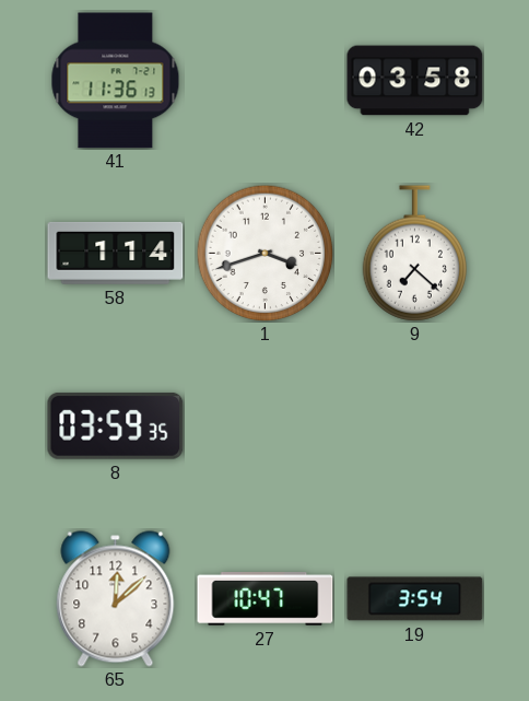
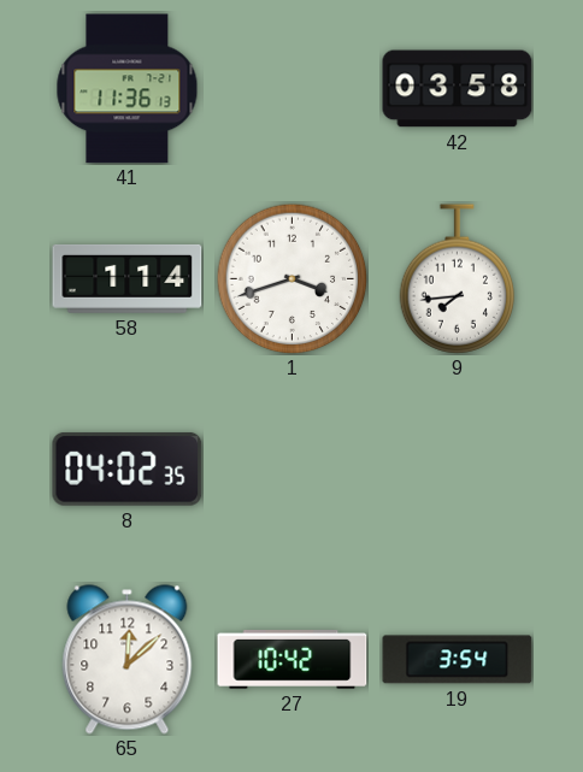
9: 7:22 -> 7:44 (458, 279)
8: 03:59 -> 04:02 (128, 468)
27: 10:47 -> 10:42 (293, 660)
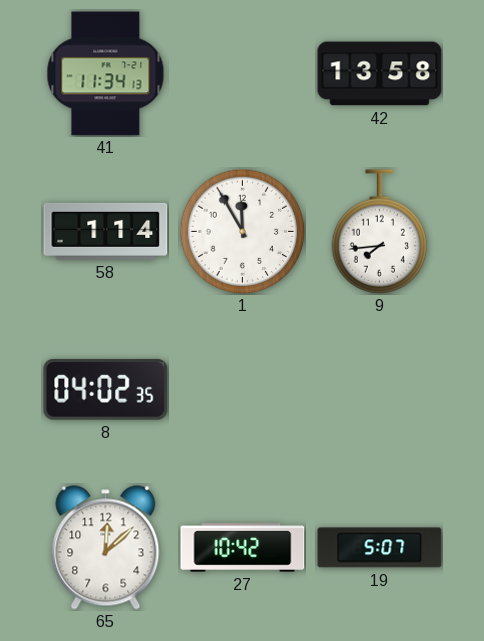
41: 11:36 -> 11:34 (106, 74)
42: 03:58 -> 13:58 (380, 74)
1: 3:42 -> 11:55 (242, 231)
19: 3:54 -> 5:07 (380, 548)
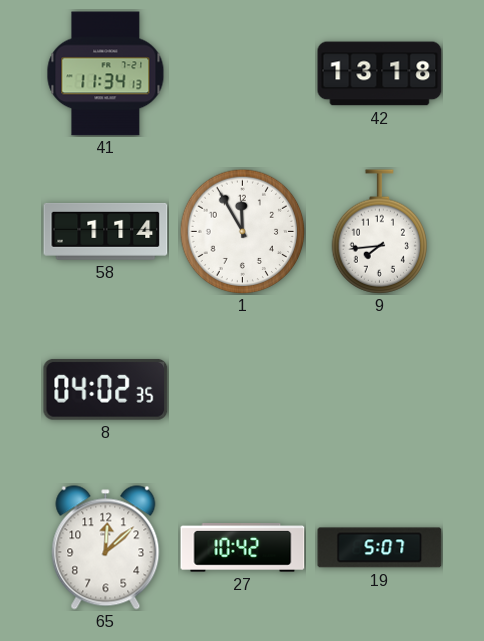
42: 13:58 -> 13:18 (380, 74)
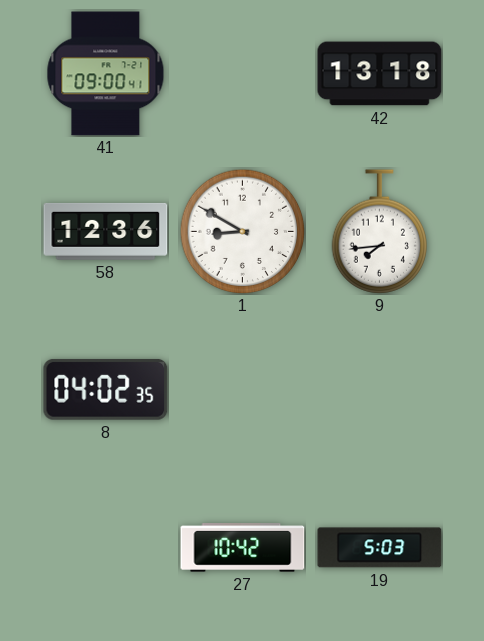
41: 11:34 -> 09:00 (106, 74)
58: 1:14 -> 12:36 (106, 231)
1: 11:55 -> 8:50 (242, 231)
65: 12:08 -> none (106, 548)
19: 5:07 -> 5:03 (380, 548)
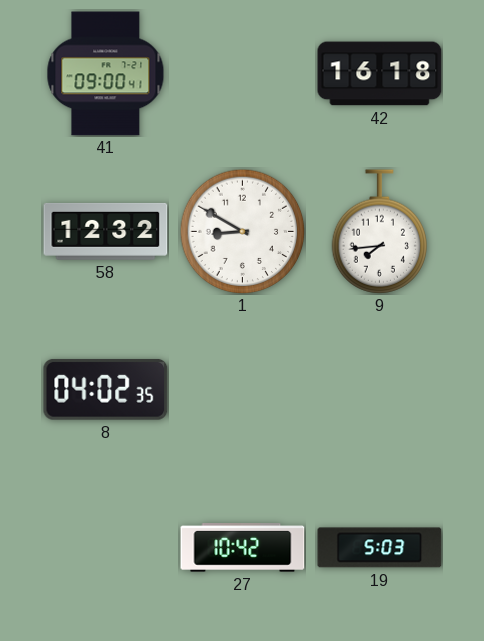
42: 13:18 -> 16:18 (380, 74)
58: 12:36 -> 12:32 (106, 231)
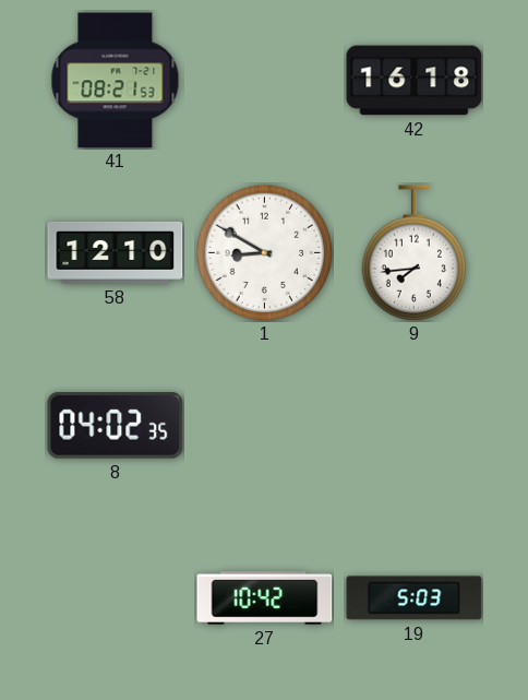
41: 09:00 -> 08:21 (116, 81)
58: 12:32 -> 12:10 (116, 252)
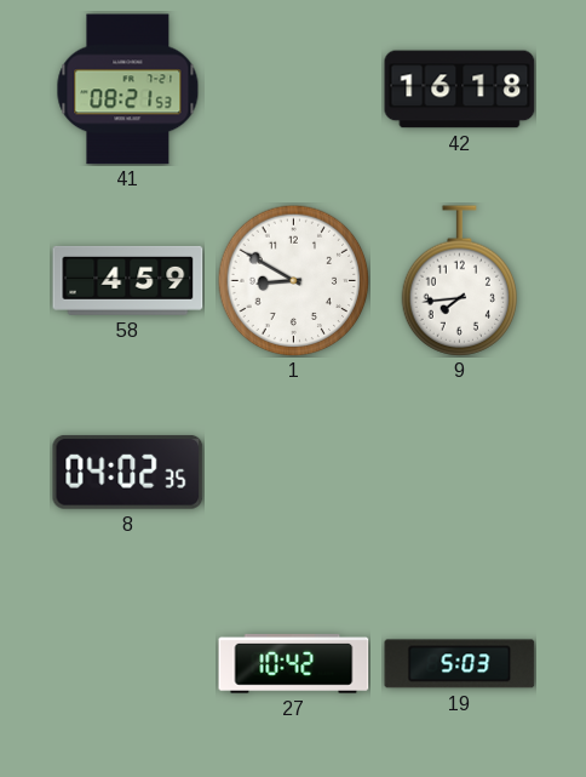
58: 12:10 -> 4:59 (128, 280)
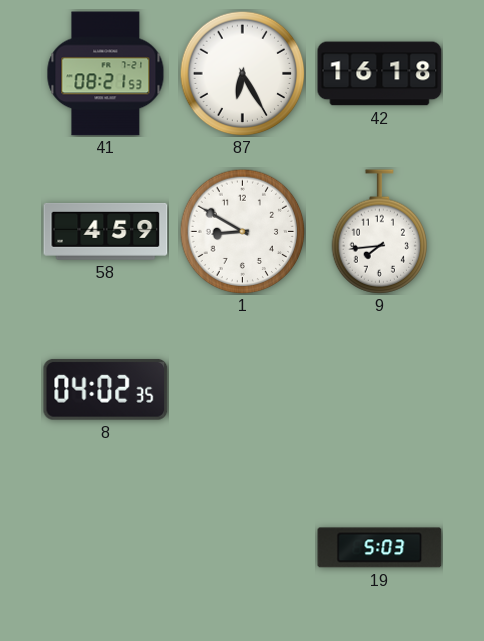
87: none -> 6:25 (242, 73)
27: 10:42 -> none (294, 664)
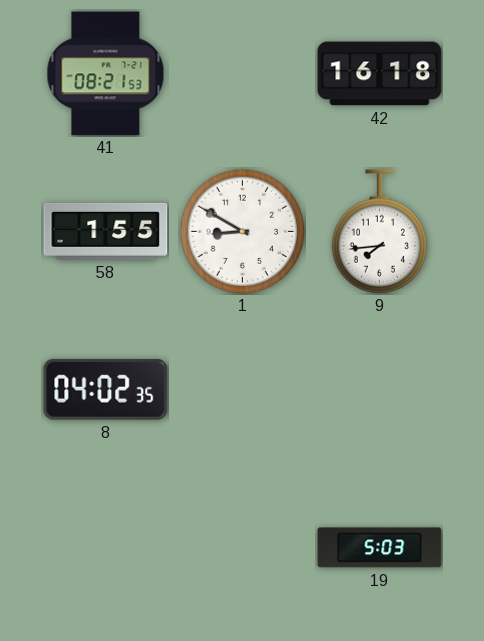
87: 6:25 -> none (242, 73)
58: 4:59 -> 1:55 (106, 231)
